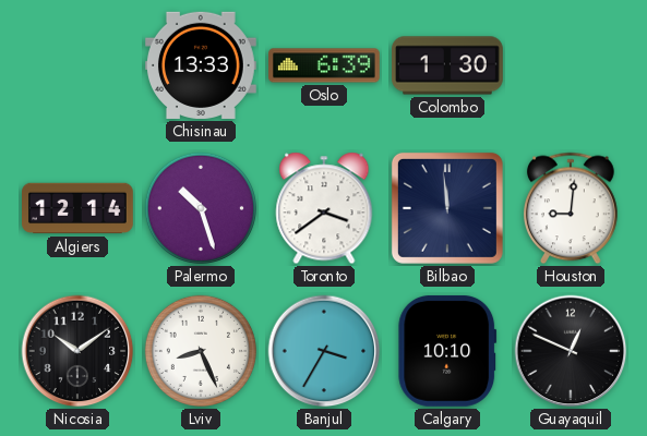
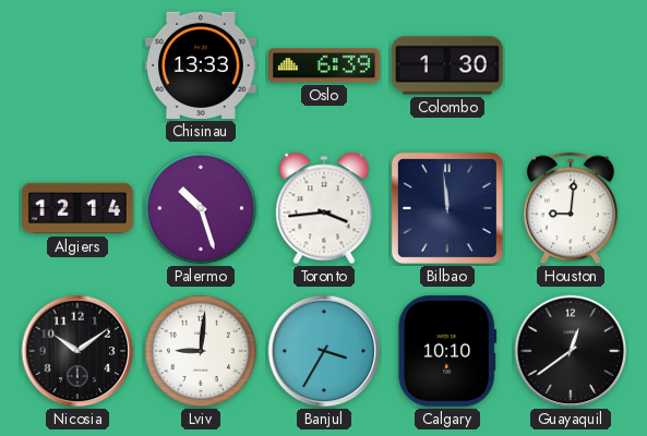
Toronto: 3:39 -> 3:44 (324, 208)
Lviv: 8:26 -> 9:01 (201, 351)
Guayaquil: 12:49 -> 12:39 (571, 351)
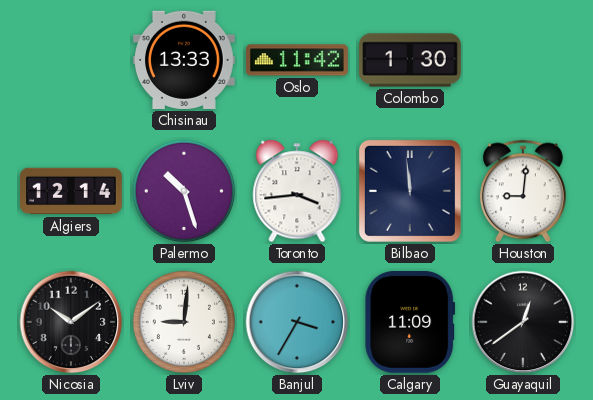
Oslo: 6:39 -> 11:42 (298, 60)
Calgary: 10:10 -> 11:09 (410, 322)
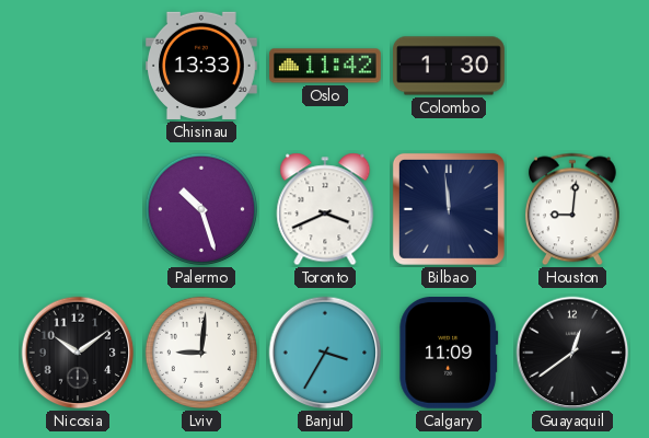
Algiers: 12:14 -> none (72, 191)
Toronto: 3:44 -> 3:41 (325, 209)
